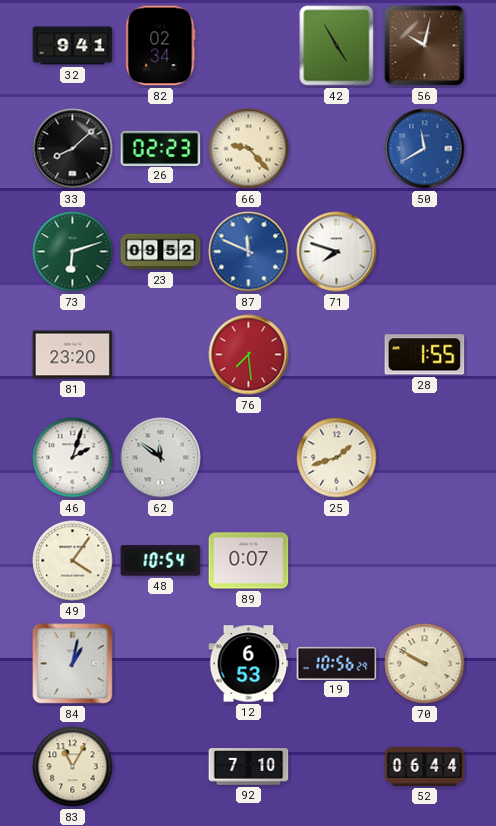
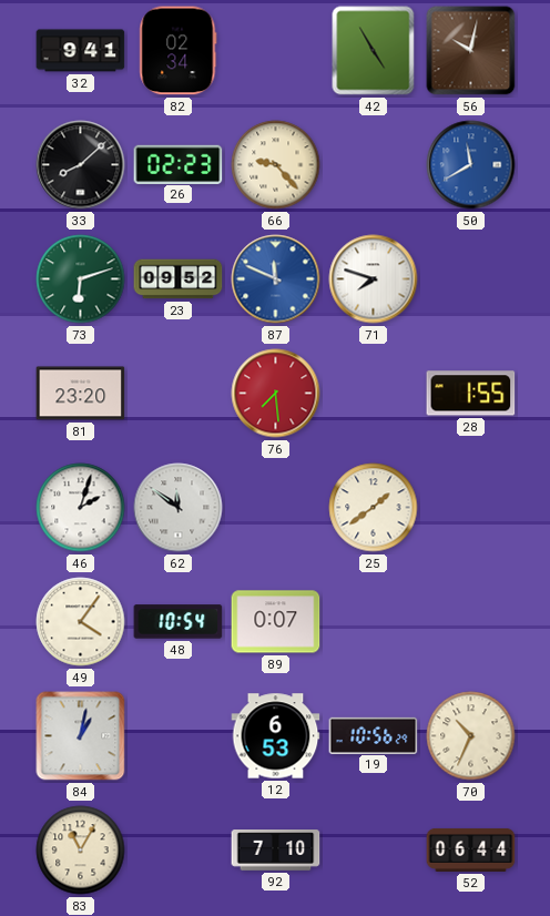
25: 1:42 -> 1:39 (374, 508)
70: 9:50 -> 10:34 (471, 736)
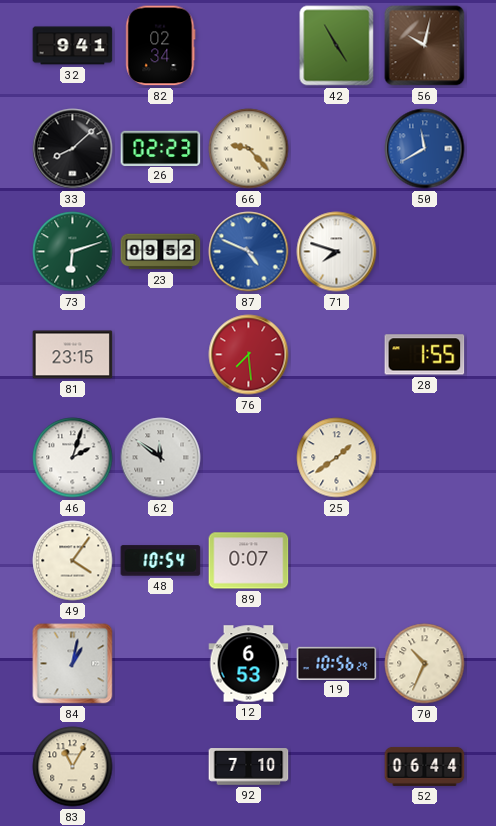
87: 11:49 -> 4:49 (249, 252)
81: 23:20 -> 23:15 (73, 355)
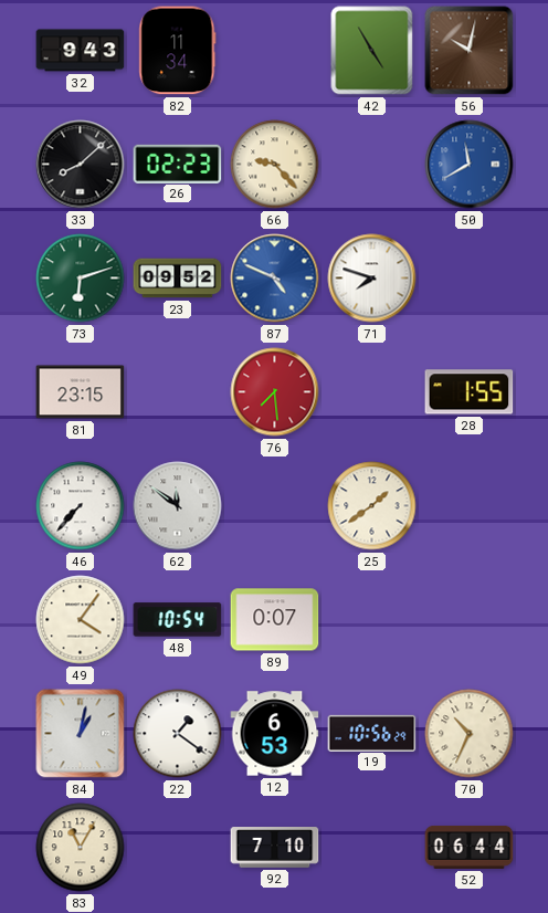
32: 9:41 -> 9:43 (81, 51)
82: 02:34 -> 11:34 (178, 51)
46: 2:03 -> 7:37 (81, 506)
22: none -> 1:21 (178, 734)
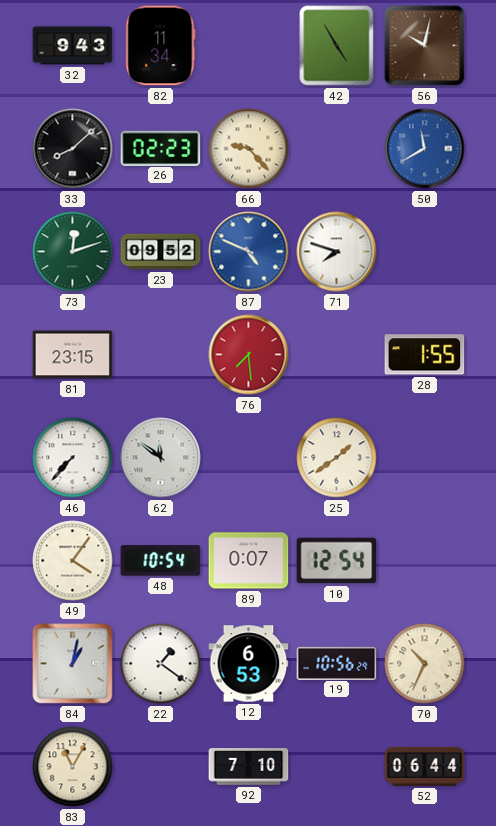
73: 6:12 -> 12:12 (73, 252)
10: none -> 12:54 (337, 561)
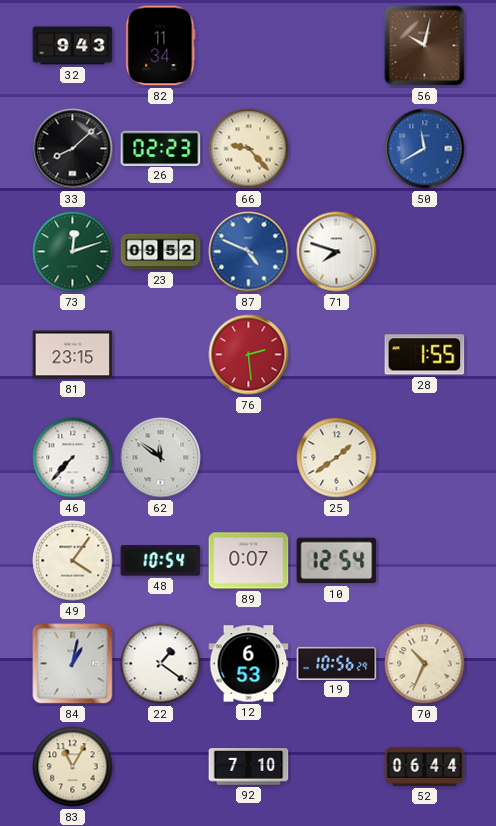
42: 4:55 -> none (337, 46)
76: 7:29 -> 2:29 (249, 355)
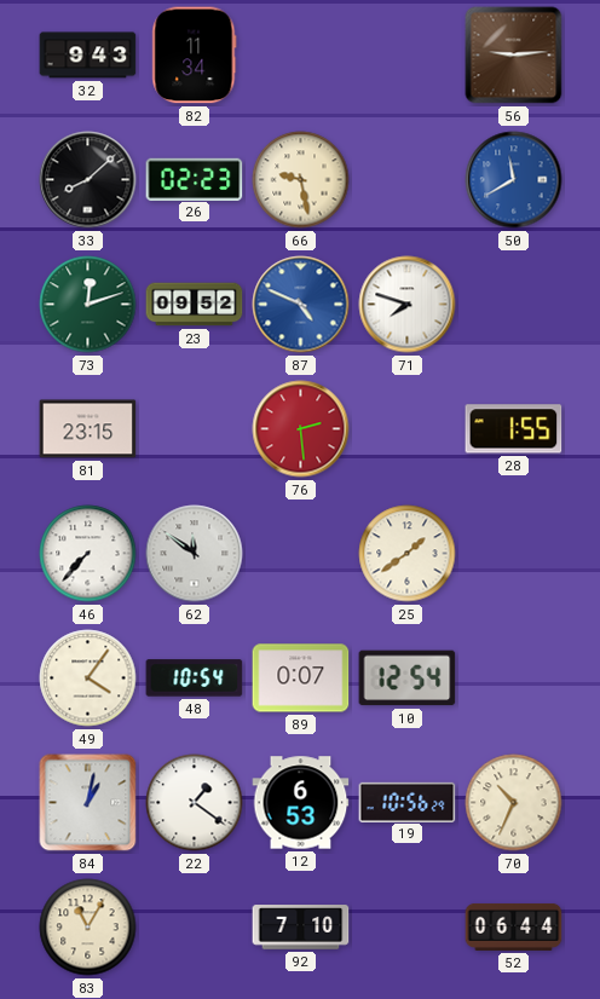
56: 10:02 -> 9:14 (514, 56)
66: 9:23 -> 9:28 (301, 180)
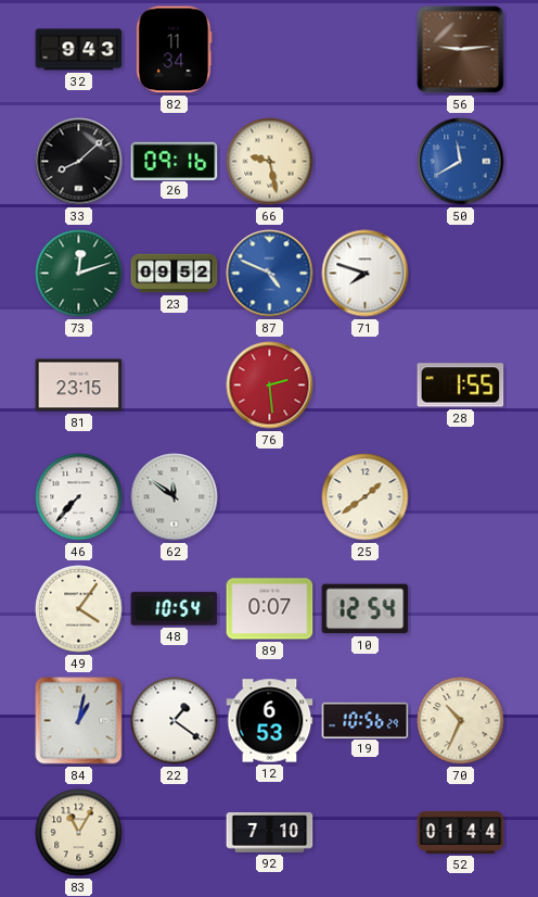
26: 02:23 -> 09:16 (175, 161)
52: 06:44 -> 01:44 (461, 832)
